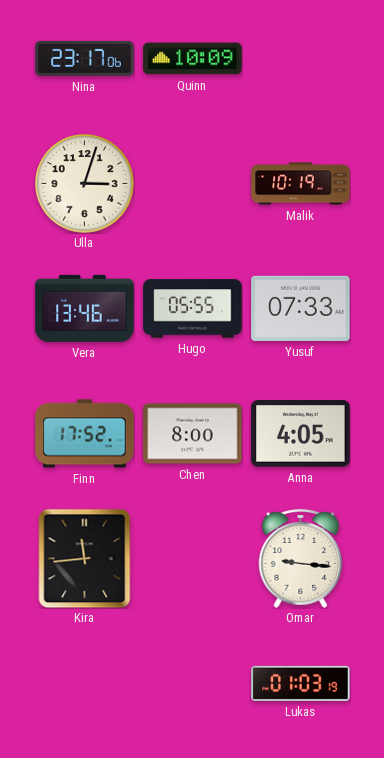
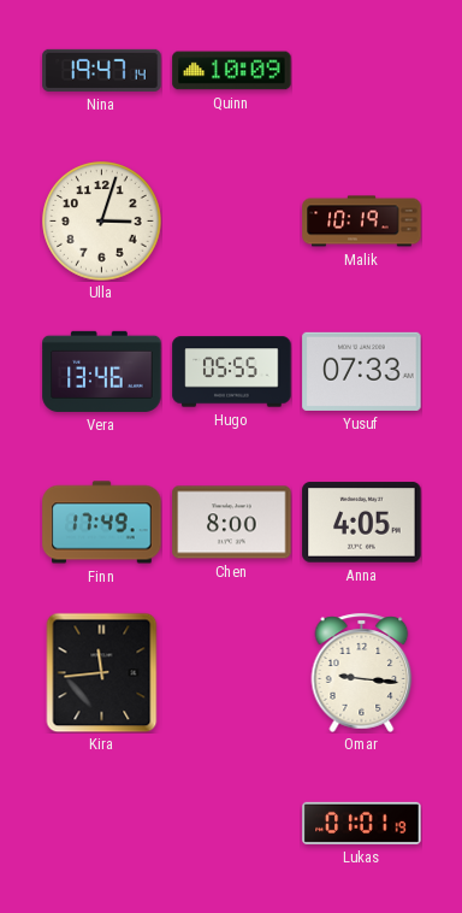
Nina: 23:17 -> 19:47 (102, 70)
Finn: 17:52 -> 17:49 (102, 523)
Lukas: 01:03 -> 01:01 (362, 823)
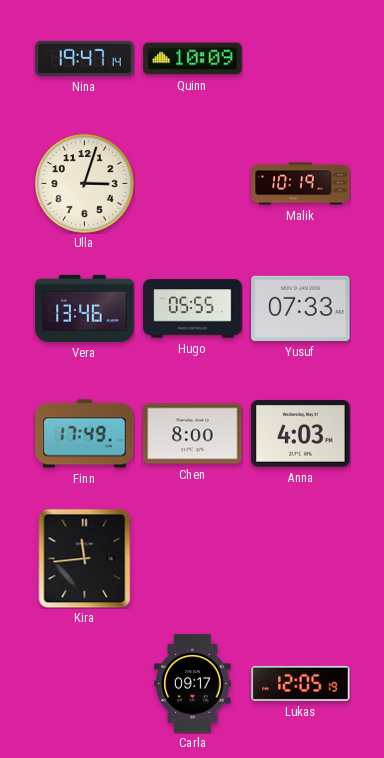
Anna: 4:05 -> 4:03 (301, 434)
Omar: 9:16 -> none (362, 672)
Carla: none -> 09:17 (193, 684)
Lukas: 01:01 -> 12:05 (301, 683)
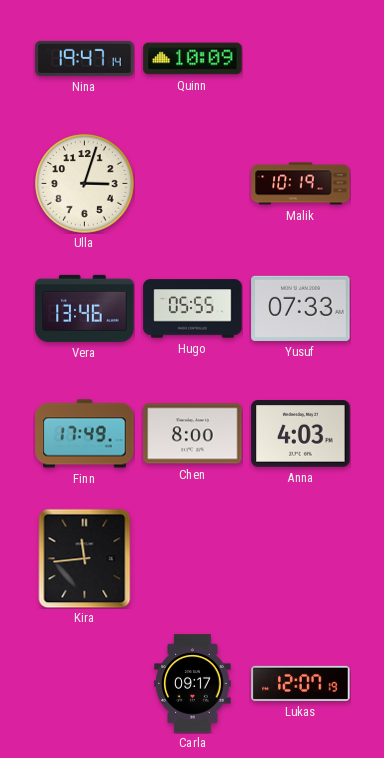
Lukas: 12:05 -> 12:07 (301, 683)
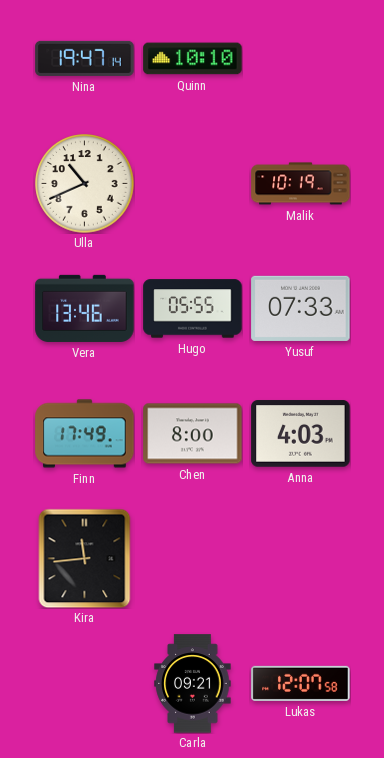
Quinn: 10:09 -> 10:10 (193, 59)
Ulla: 3:03 -> 10:41 (85, 184)
Carla: 09:17 -> 09:21 (193, 684)
Lukas: 12:07:19 -> 12:07:58 (301, 683)
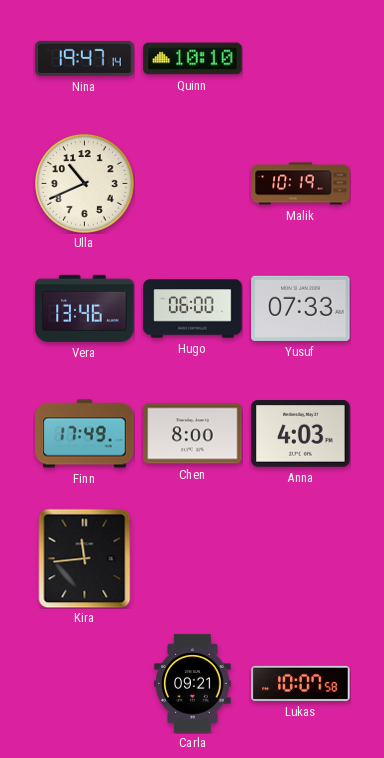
Hugo: 05:55 -> 06:00 (193, 309)
Lukas: 12:07 -> 10:07 (301, 683)
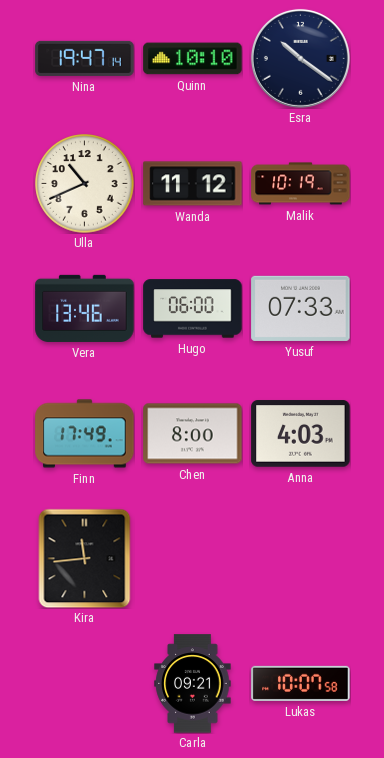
Esra: none -> 10:21 (300, 58)
Wanda: none -> 11:12 (193, 184)
